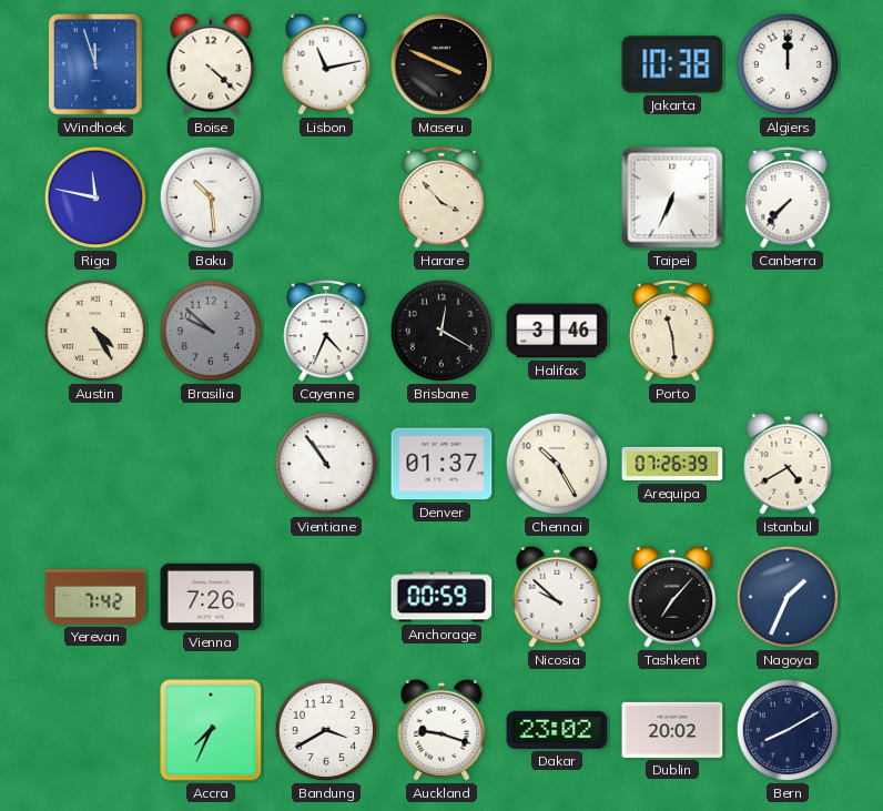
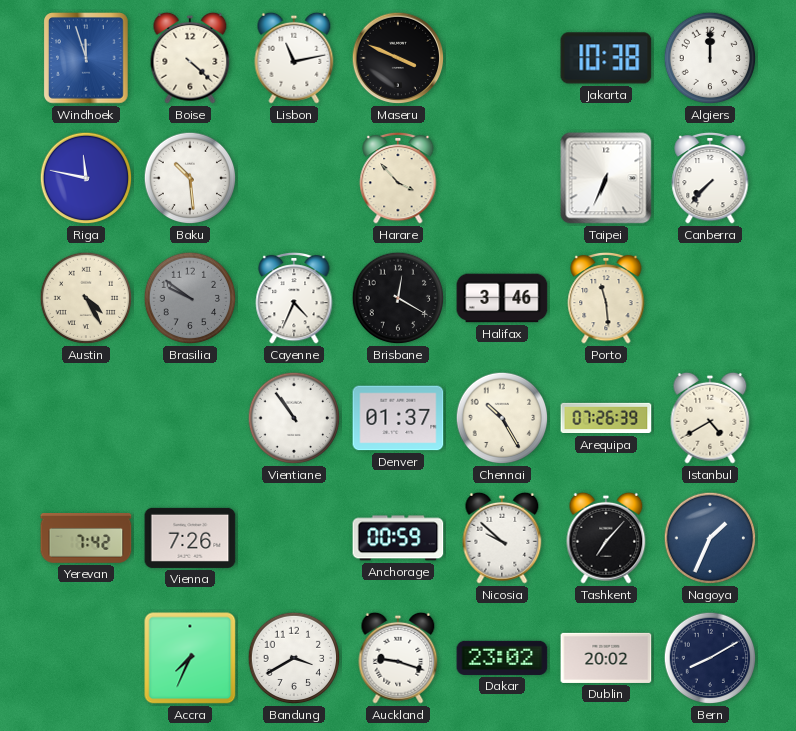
Brasilia: 9:52 -> 9:51 (190, 298)
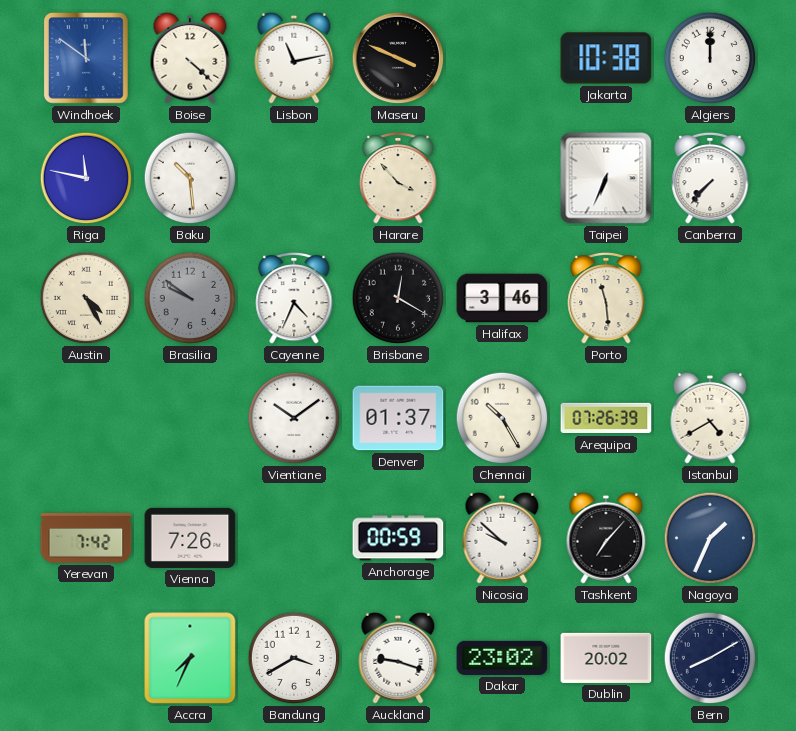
Windhoek: 11:57 -> 11:51 (87, 59)
Vientiane: 10:54 -> 10:09 (294, 418)
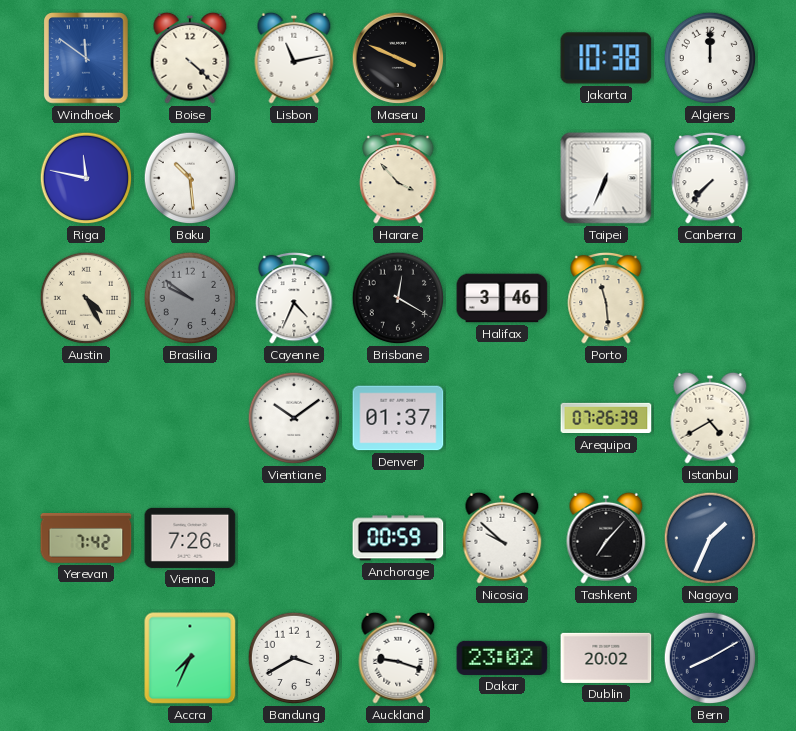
Chennai: 10:25 -> none (502, 418)
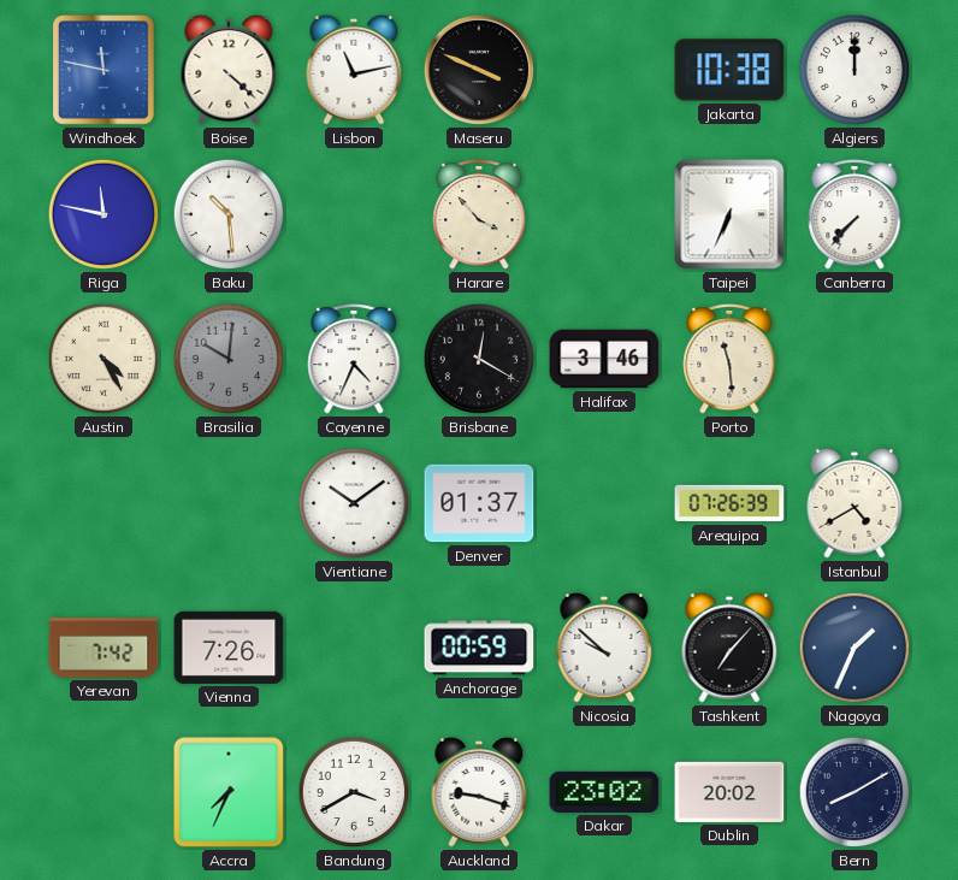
Windhoek: 11:51 -> 11:47 (105, 71)
Brasilia: 9:51 -> 10:01 (229, 359)
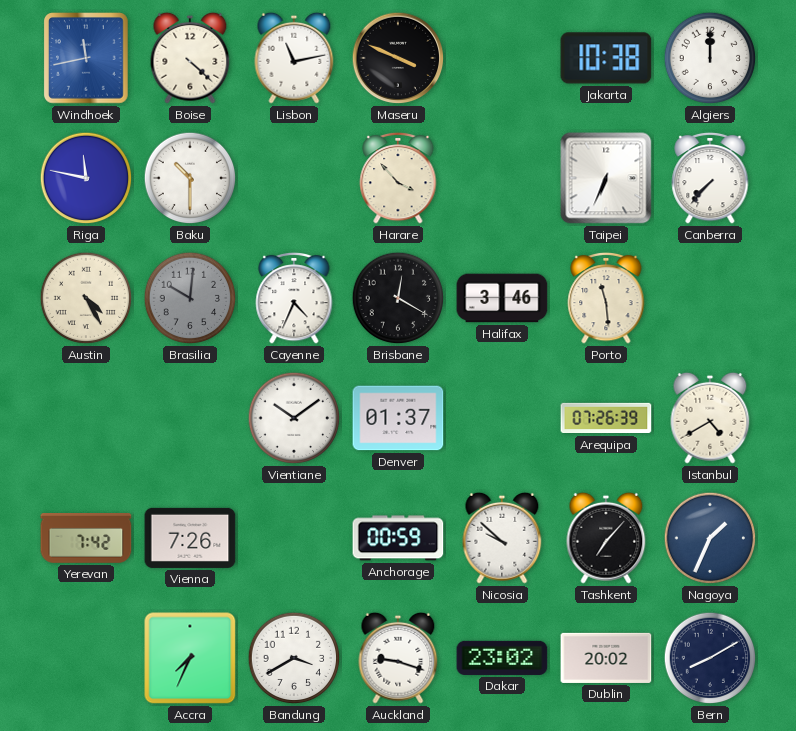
Windhoek: 11:47 -> 11:43 (87, 59)
Baku: 10:29 -> 10:30 (190, 178)
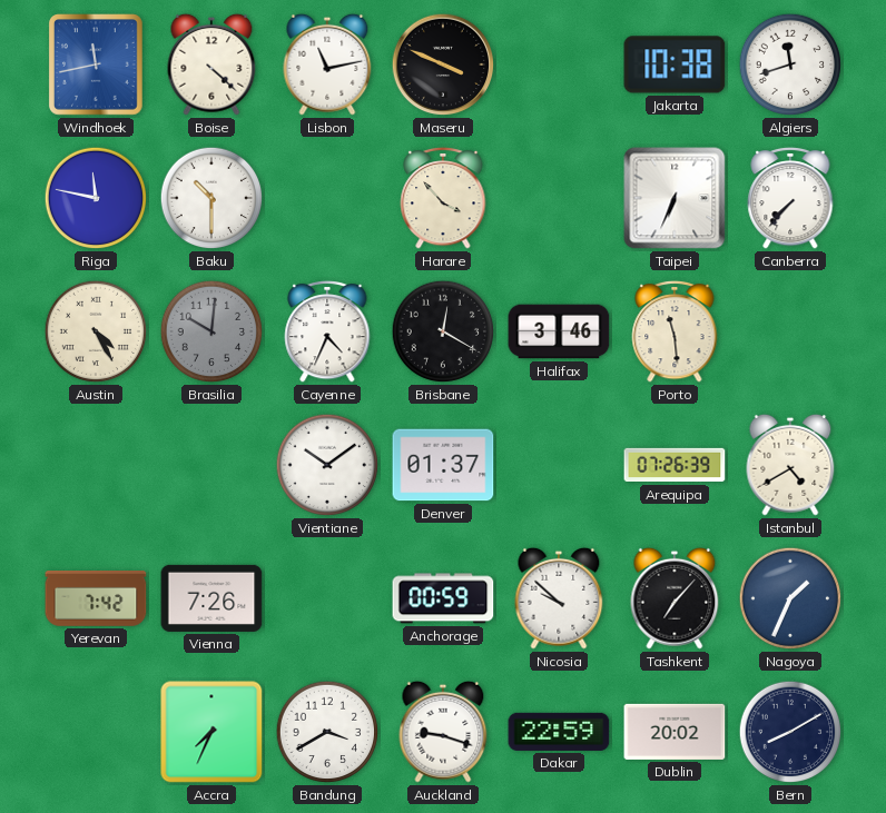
Algiers: 12:00 -> 11:42 (790, 65)
Dakar: 23:02 -> 22:59 (559, 732)
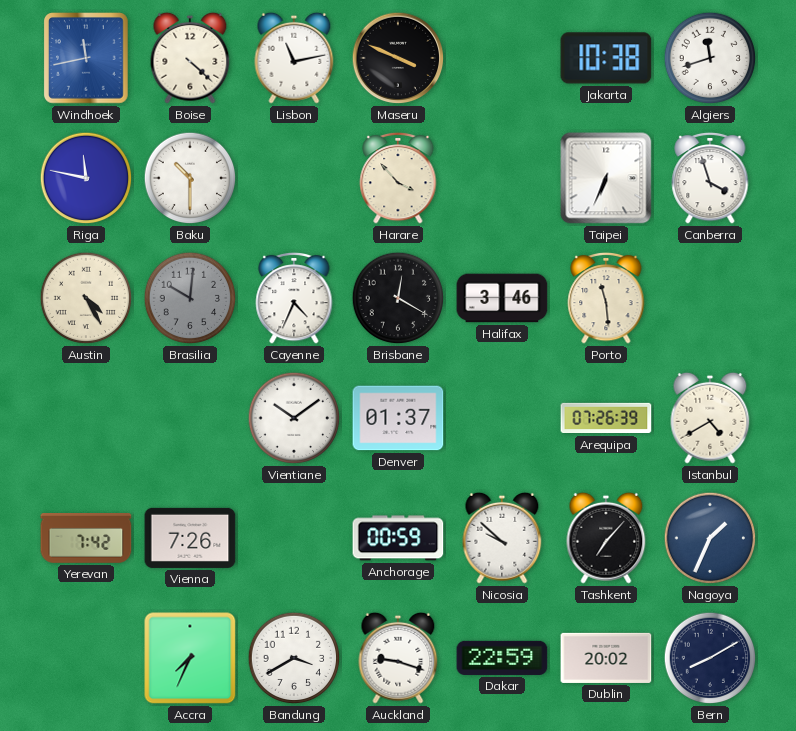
Canberra: 7:37 -> 3:57 (710, 178)
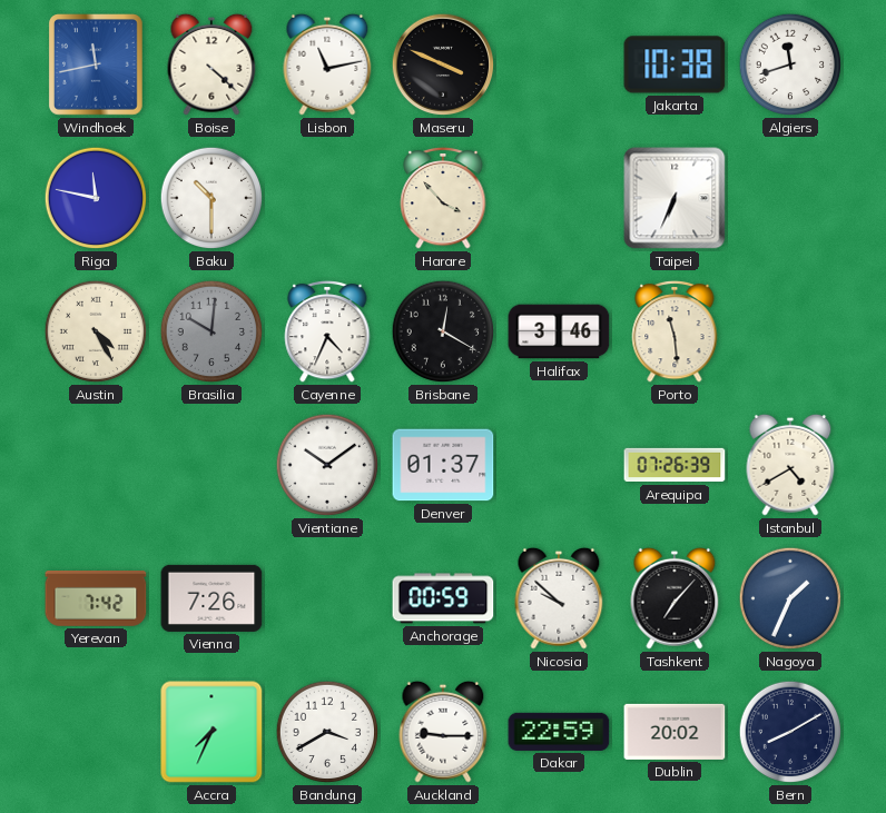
Canberra: 3:57 -> none (710, 178)
Auckland: 9:18 -> 9:15 (443, 732)
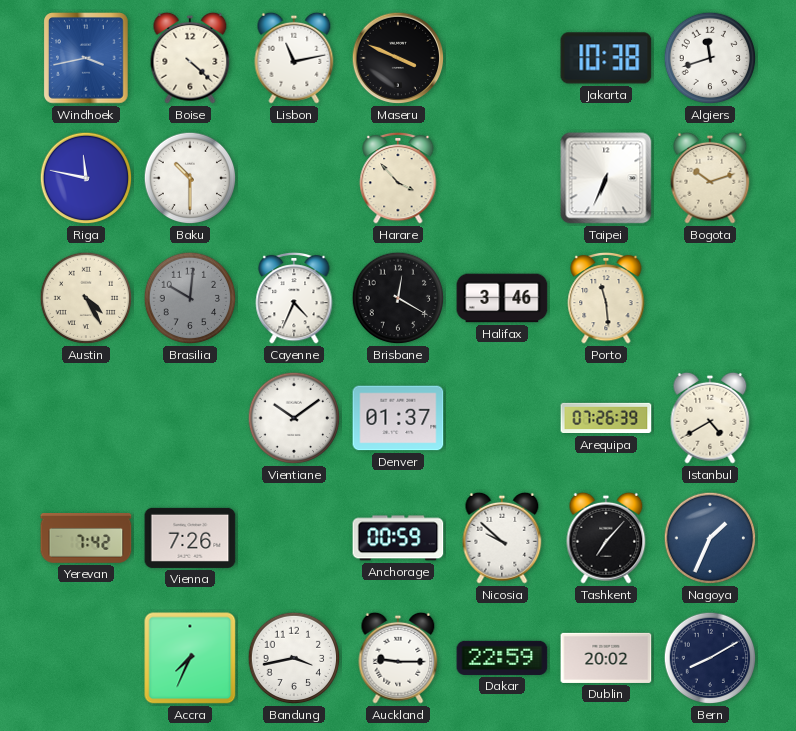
Windhoek: 11:43 -> 3:43 (87, 59)
Bogota: none -> 10:12 (710, 178)
Bandung: 3:40 -> 3:43 (294, 658)
